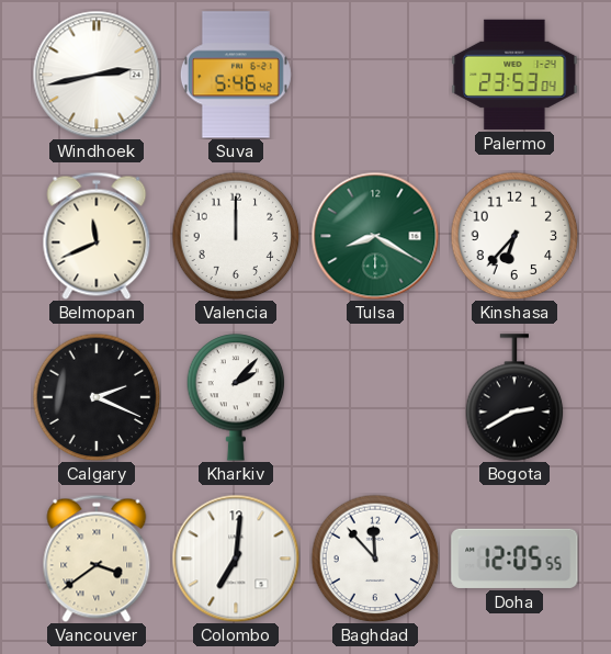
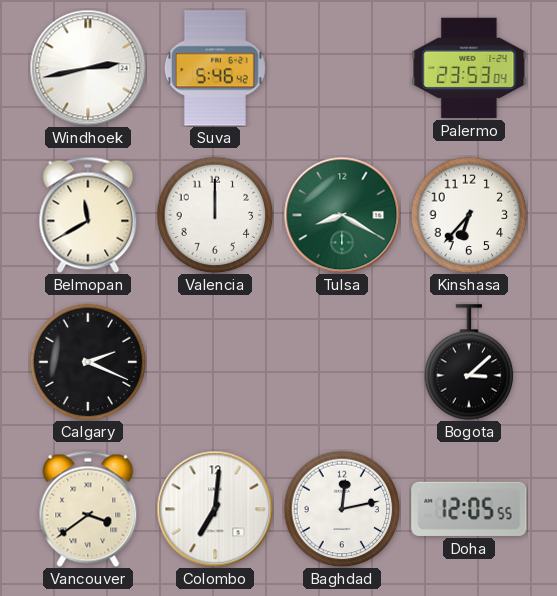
Belmopan: 11:41 -> 11:40 (88, 215)
Kharkiv: 2:07 -> none (236, 397)
Bogota: 2:40 -> 3:08 (469, 362)
Baghdad: 11:53 -> 12:13 (342, 509)
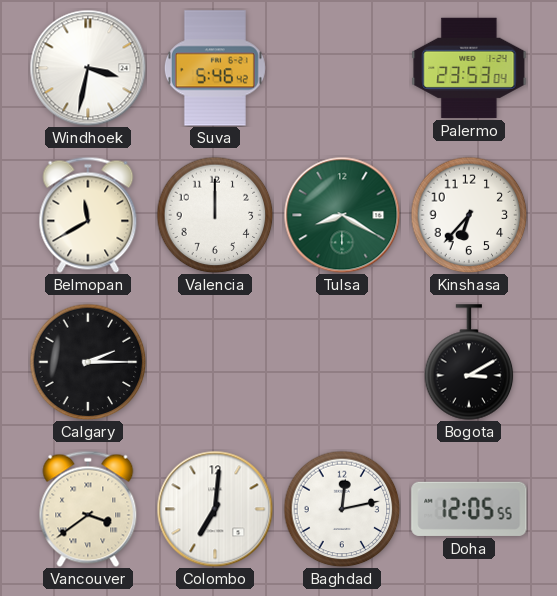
Windhoek: 2:43 -> 3:32 (88, 68)
Calgary: 2:19 -> 2:15 (88, 362)
Bogota: 3:08 -> 3:10 (469, 362)
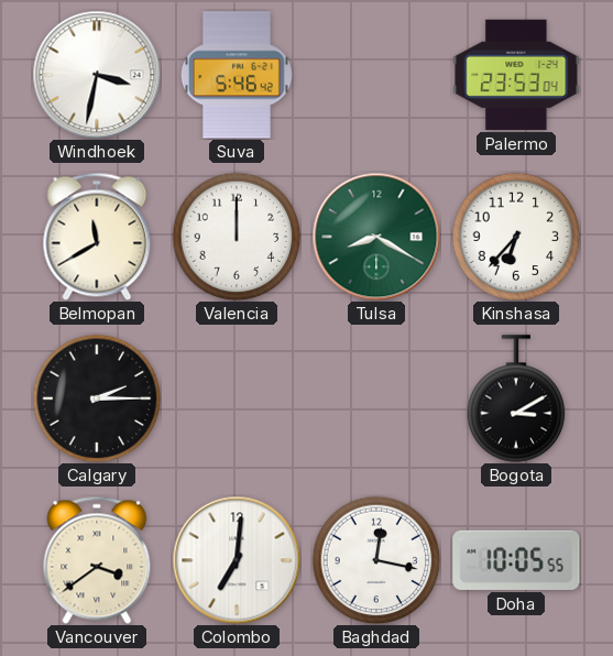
Baghdad: 12:13 -> 12:17 (376, 560)
Doha: 12:05 -> 10:05 (516, 560)
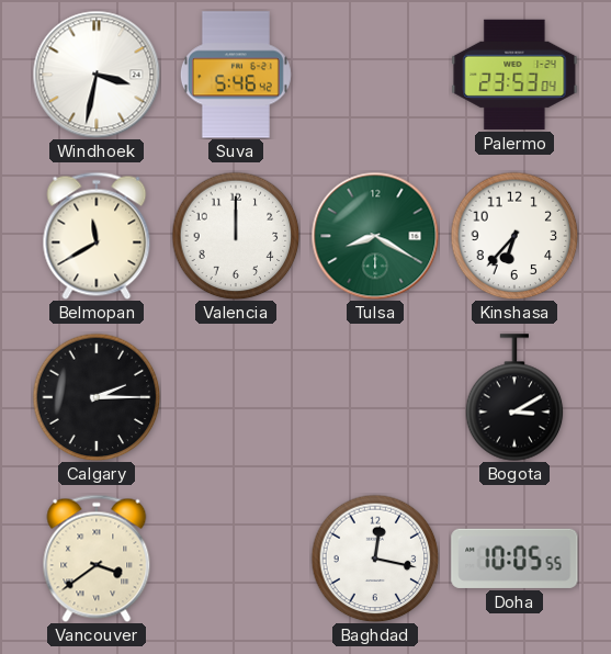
Colombo: 7:01 -> none (237, 560)
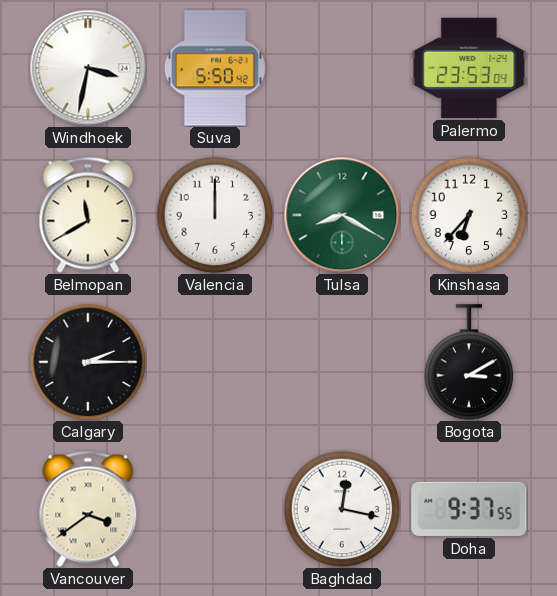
Suva: 5:46 -> 5:50 (215, 68)
Doha: 10:05 -> 9:37 (469, 509)
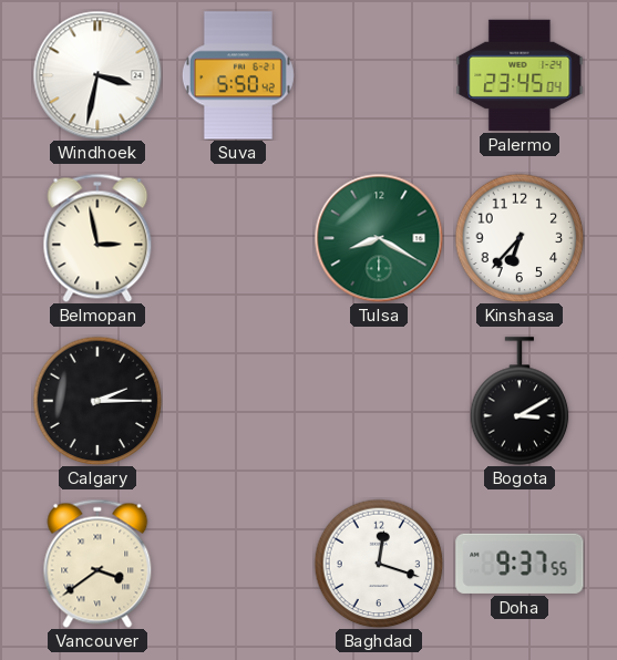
Palermo: 23:53 -> 23:45 (520, 75)
Belmopan: 11:40 -> 2:58 (97, 238)
Valencia: 12:00 -> none (215, 215)
Baghdad: 12:17 -> 12:18 (379, 564)
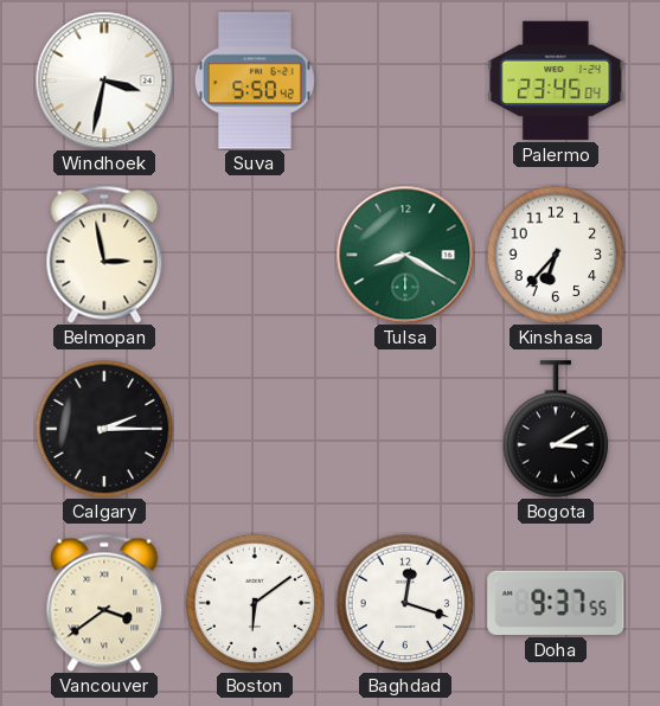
Boston: none -> 6:09 (255, 603)
